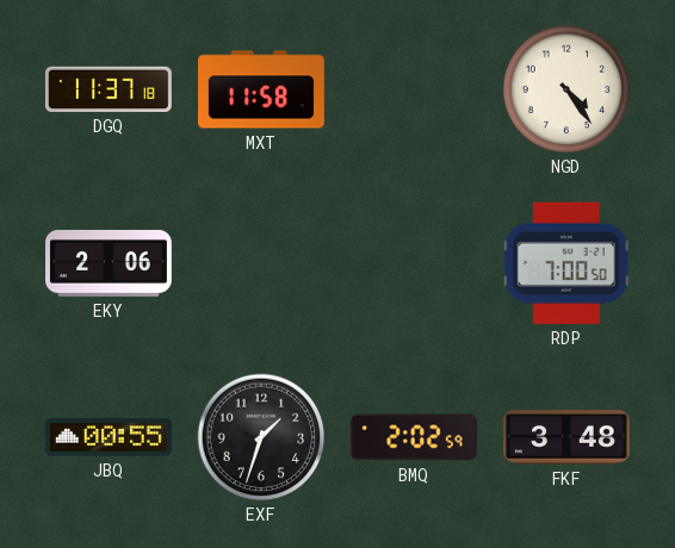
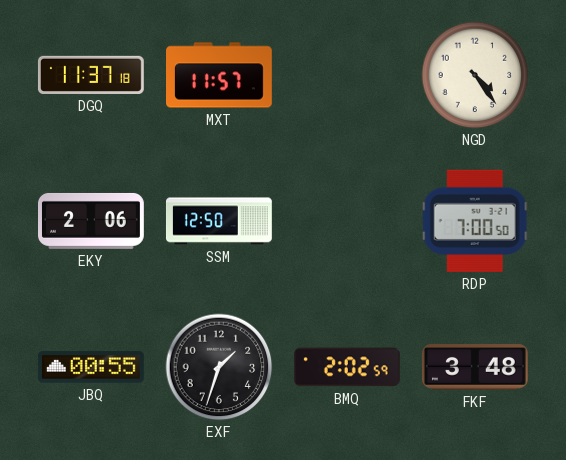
MXT: 11:58 -> 11:57 (220, 75)
SSM: none -> 12:50 (219, 221)
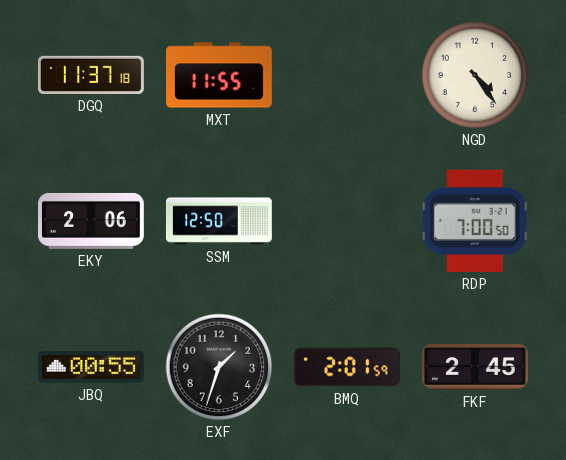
MXT: 11:57 -> 11:55 (220, 75)
BMQ: 2:02 -> 2:01 (347, 367)
FKF: 3:48 -> 2:45 (475, 367)
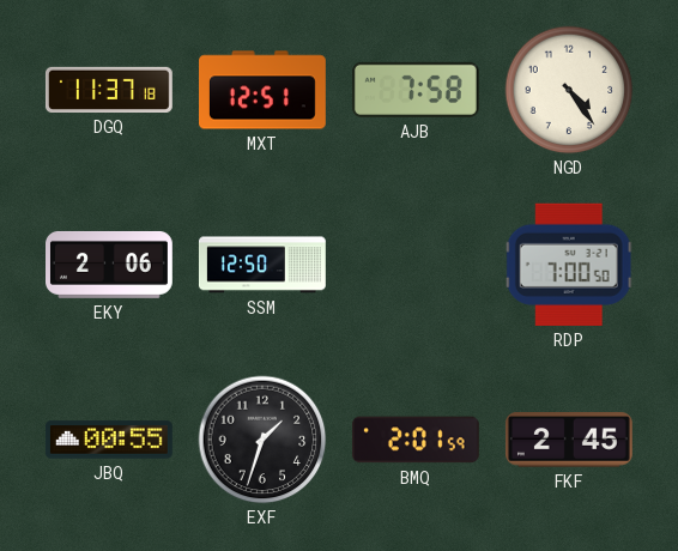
MXT: 11:55 -> 12:51 (264, 90)
AJB: none -> 7:58 (416, 90)
